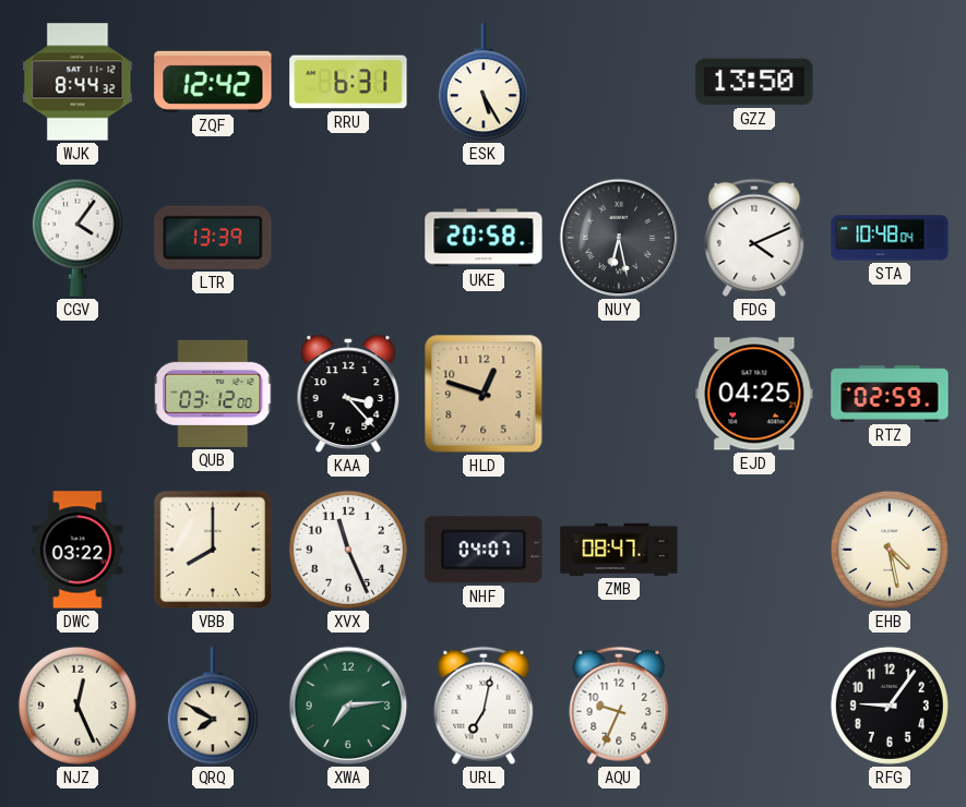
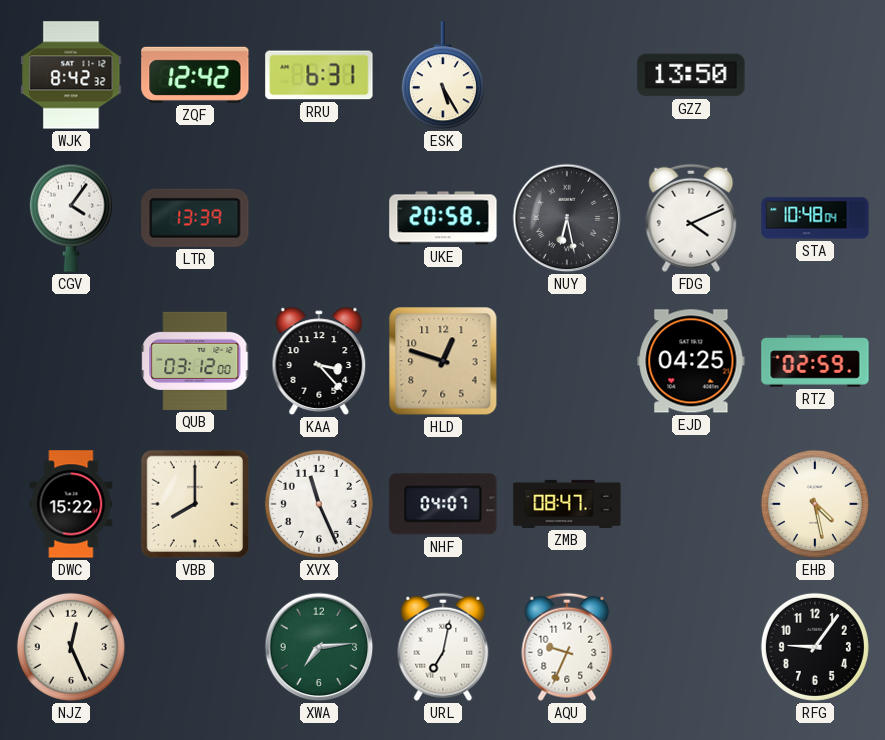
WJK: 8:44 -> 8:42 (71, 75)
DWC: 03:22 -> 15:22 (71, 504)
QRQ: 7:50 -> none (213, 707)
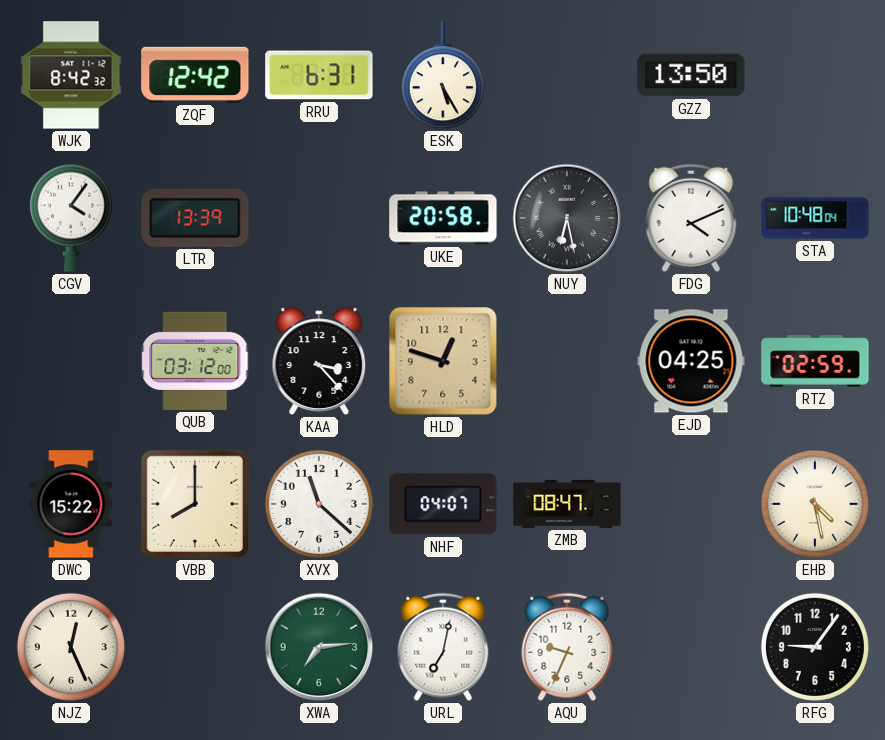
XVX: 11:26 -> 11:22 (319, 504)
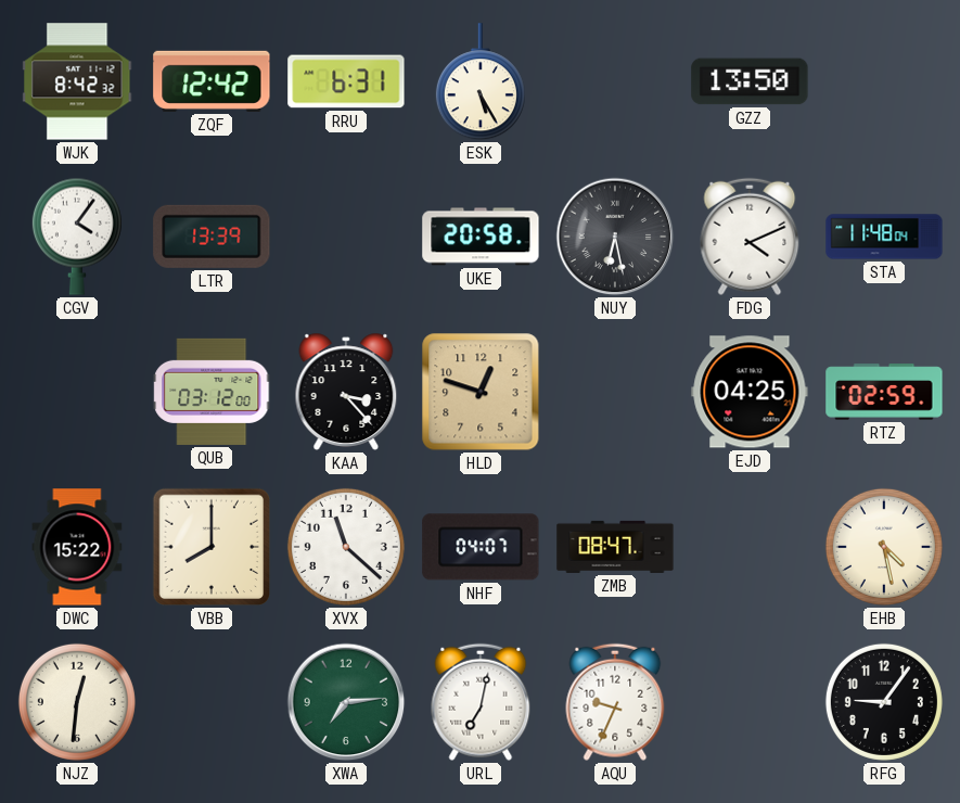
STA: 10:48 -> 11:48 (884, 237)
NJZ: 12:26 -> 12:31 (77, 702)
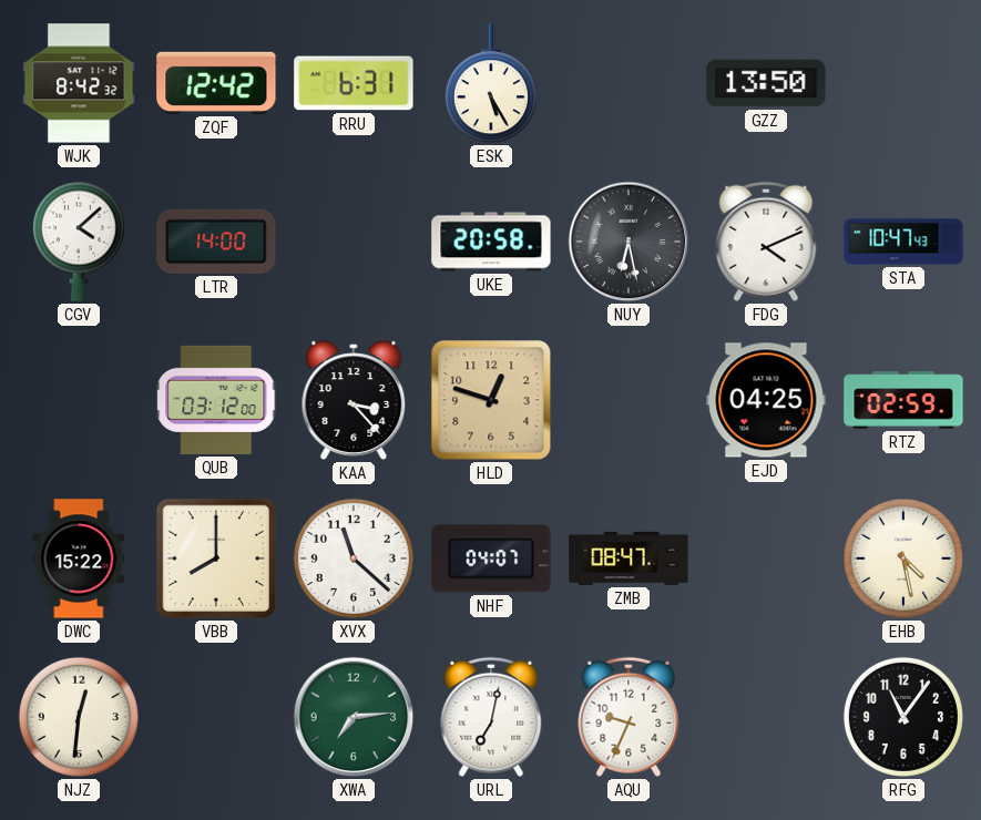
CGV: 4:06 -> 4:08 (79, 242)
LTR: 13:39 -> 14:00 (216, 242)
STA: 11:48 -> 10:47 (903, 242)
RFG: 9:06 -> 11:06 (903, 717)
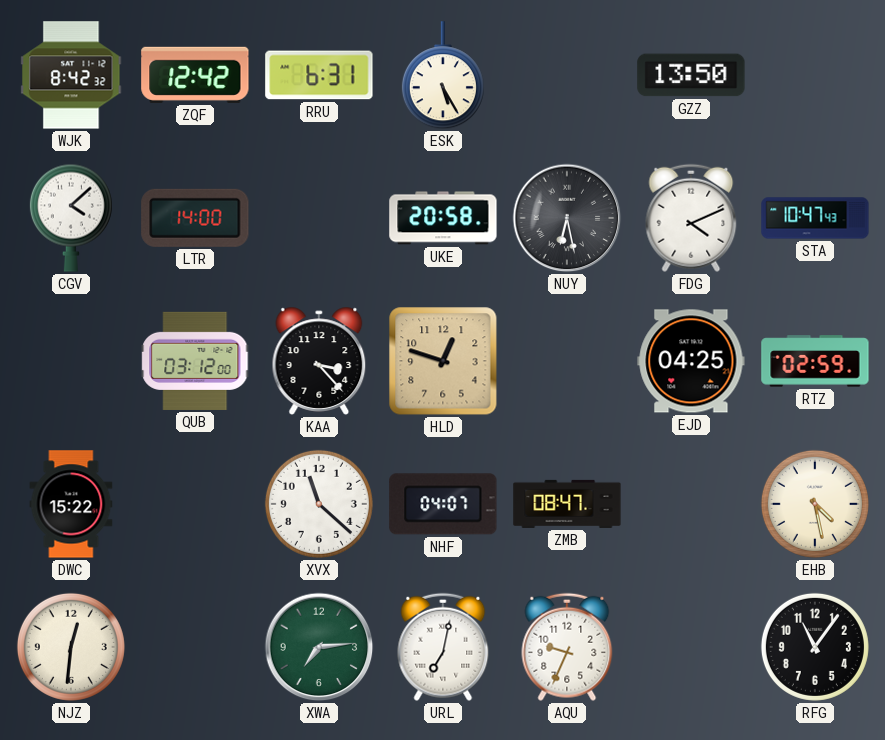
VBB: 8:00 -> none (216, 558)
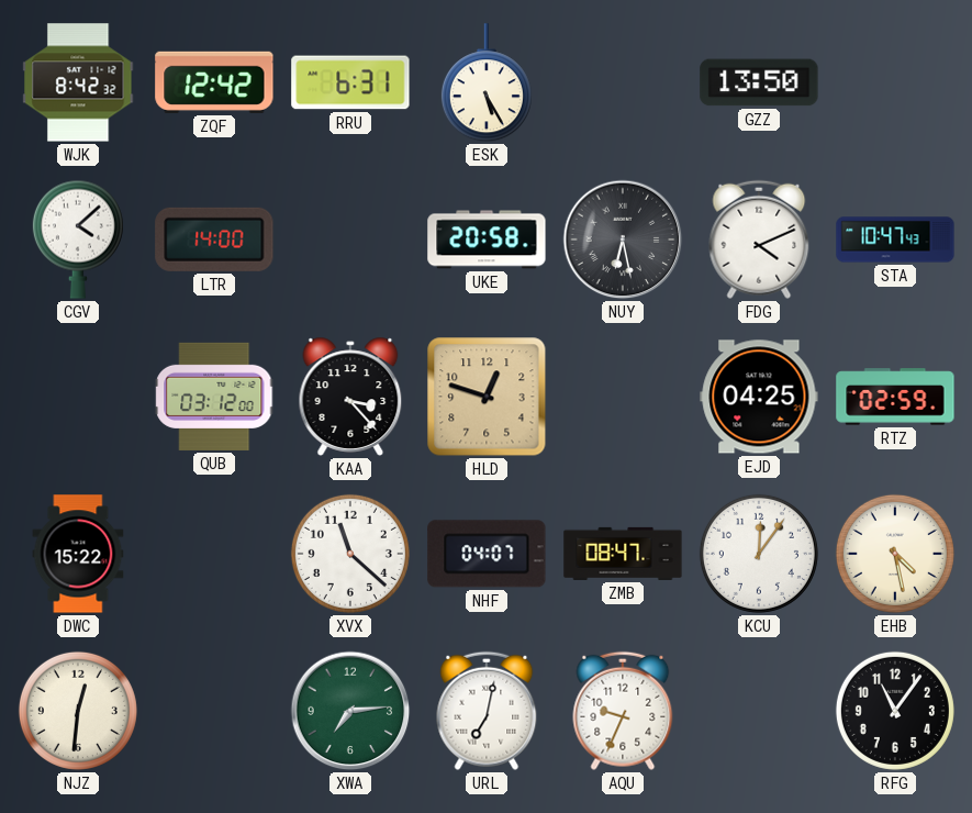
KCU: none -> 12:06 (759, 554)
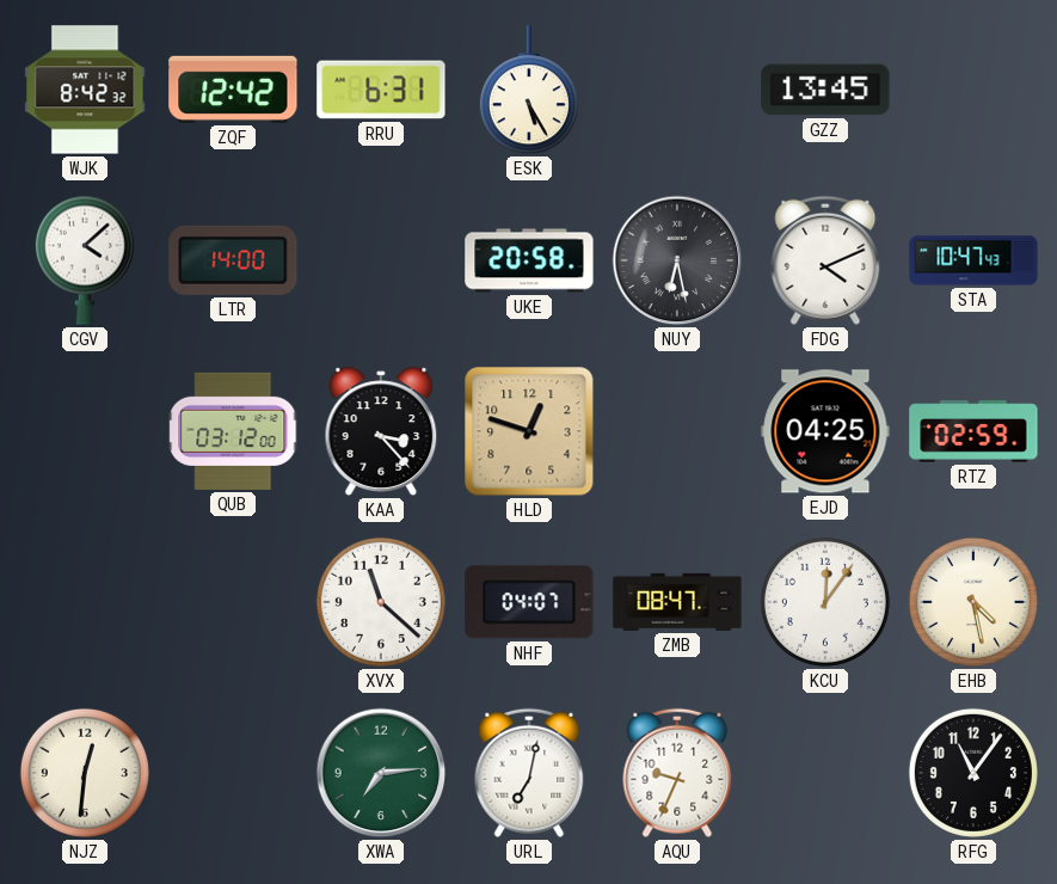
GZZ: 13:50 -> 13:45 (825, 90)
DWC: 15:22 -> none (78, 554)
